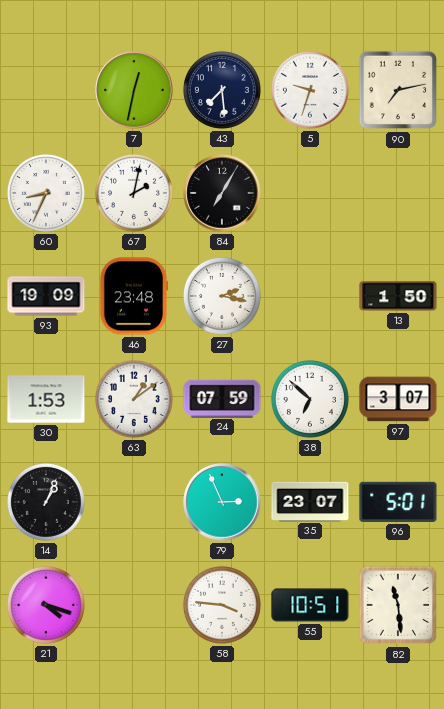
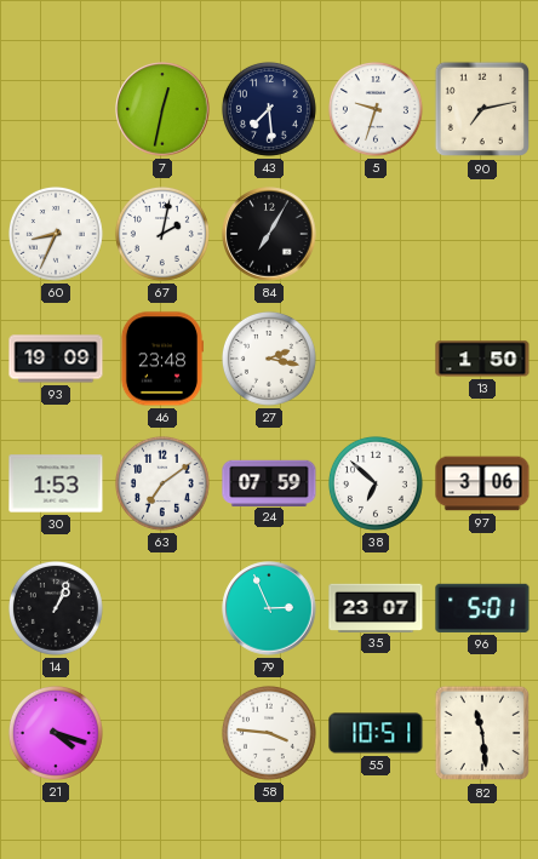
63: 1:09 -> 7:09 (162, 483)
97: 3:07 -> 3:06 (482, 483)
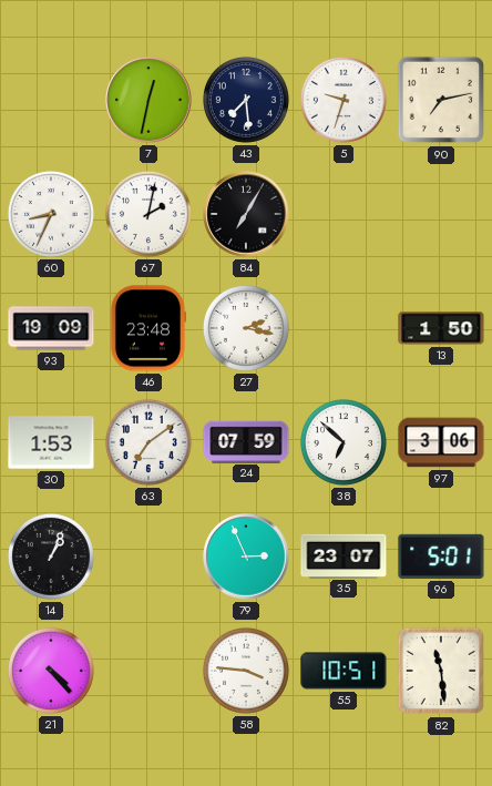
21: 4:18 -> 4:23 (51, 671)
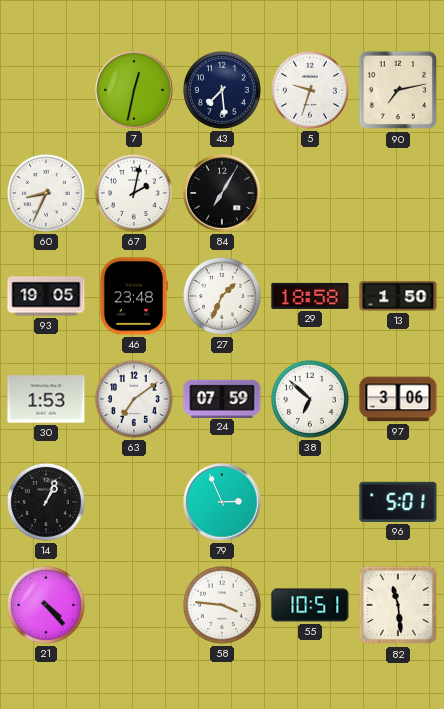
93: 19:09 -> 19:05 (46, 296)
27: 2:17 -> 1:34 (222, 296)
29: none -> 18:58 (310, 296)
35: 23:07 -> none (344, 555)
